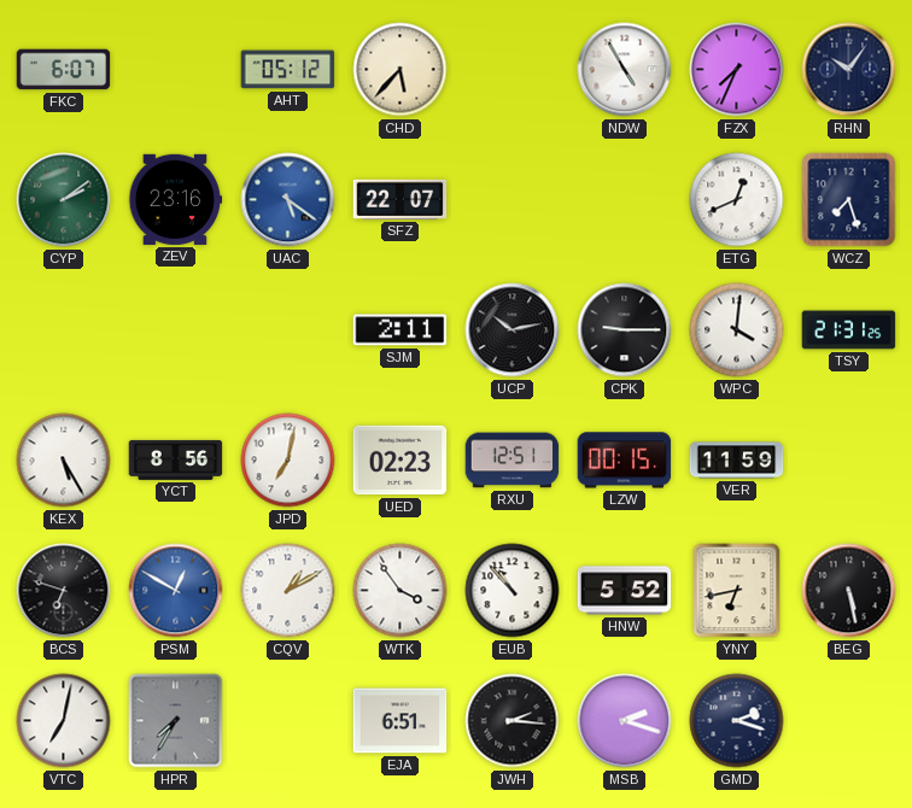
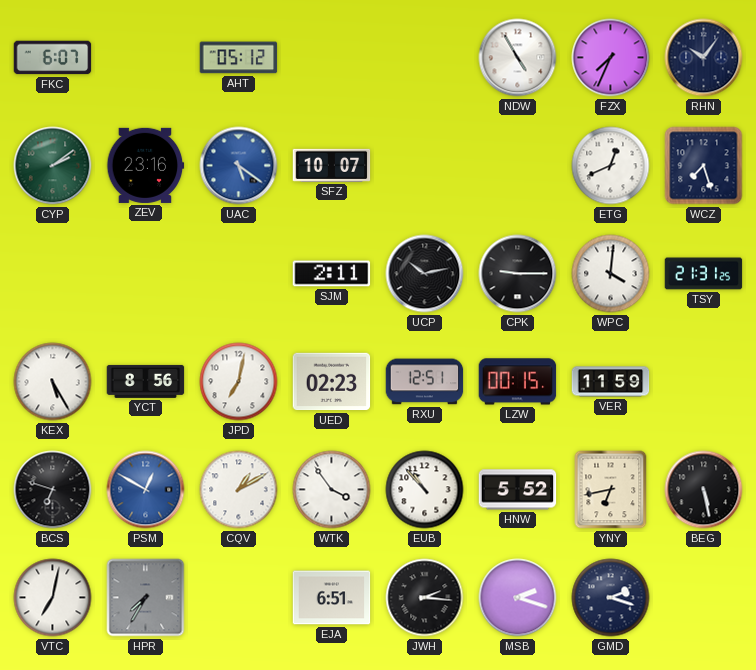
CHD: 5:37 -> none (401, 70)
SFZ: 22:07 -> 10:07 (332, 165)
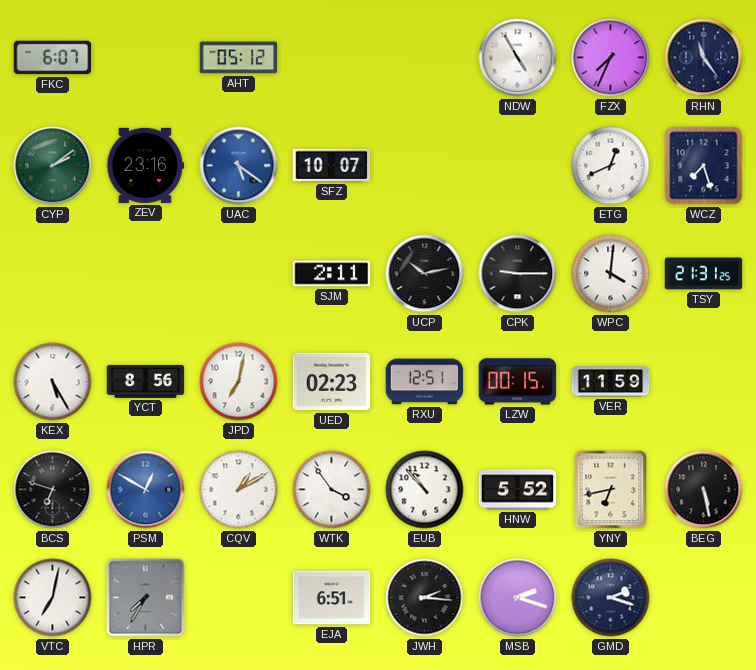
RHN: 10:06 -> 11:24 (704, 58)
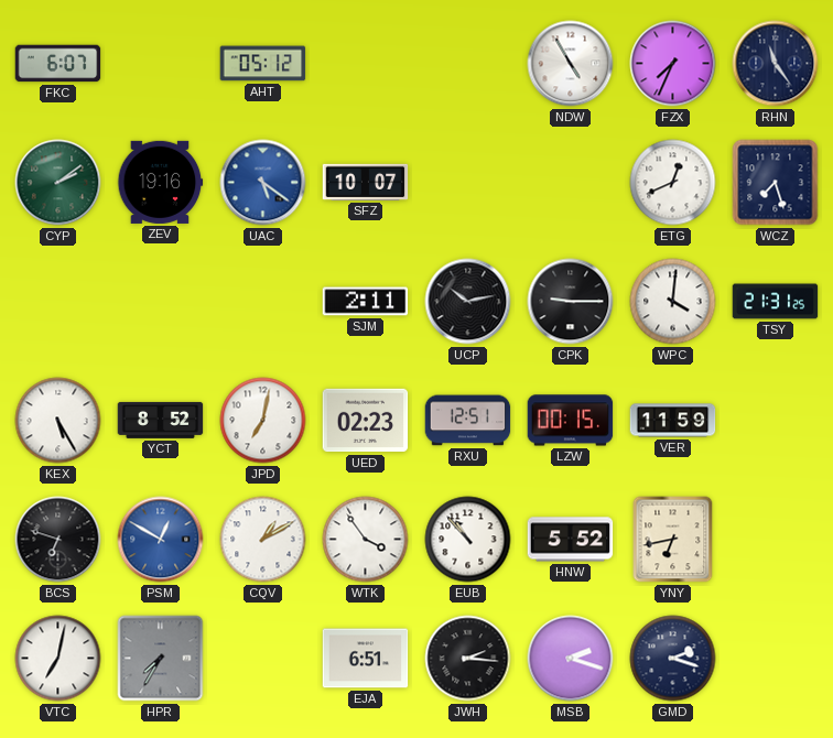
ZEV: 23:16 -> 19:16 (161, 182)
YCT: 8:56 -> 8:52 (161, 420)
BEG: 5:28 -> none (704, 490)
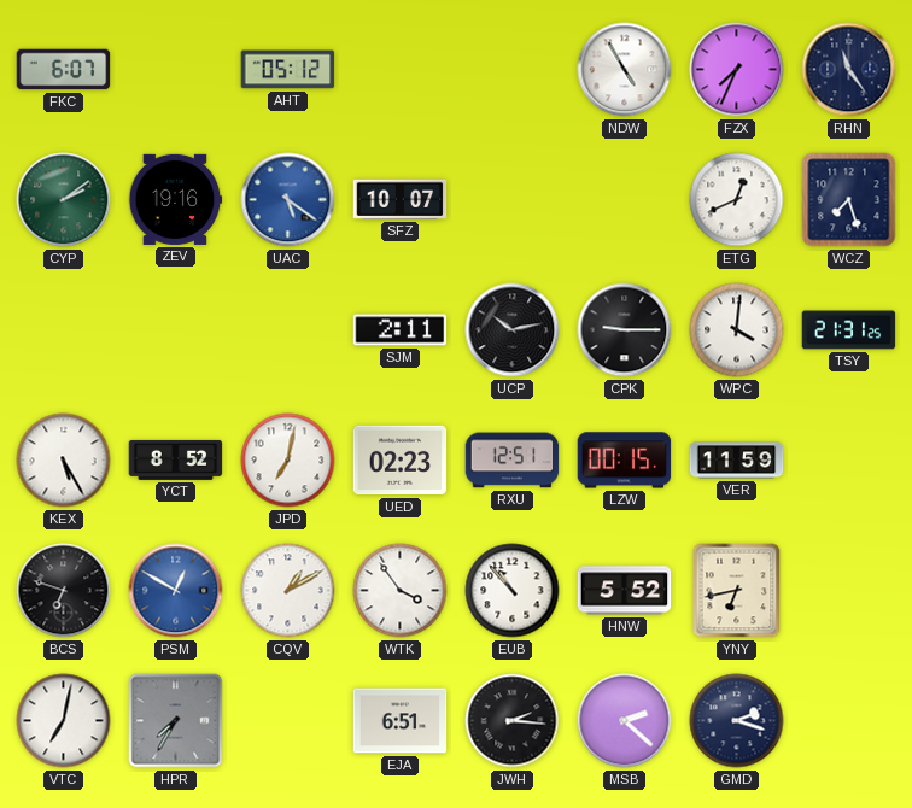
MSB: 2:18 -> 2:22 (625, 721)
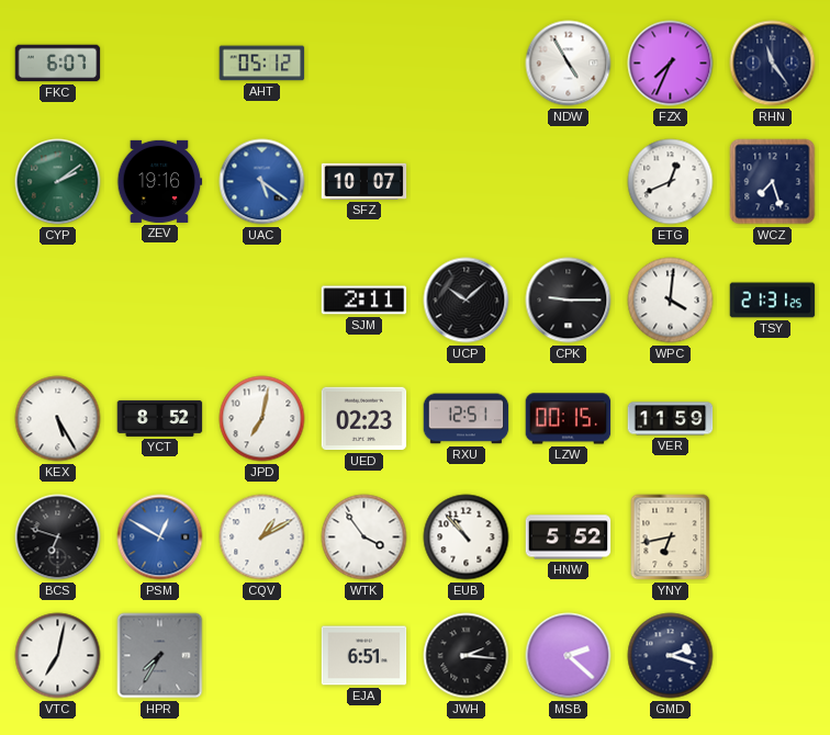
UCP: 10:13 -> 10:08 (467, 301)
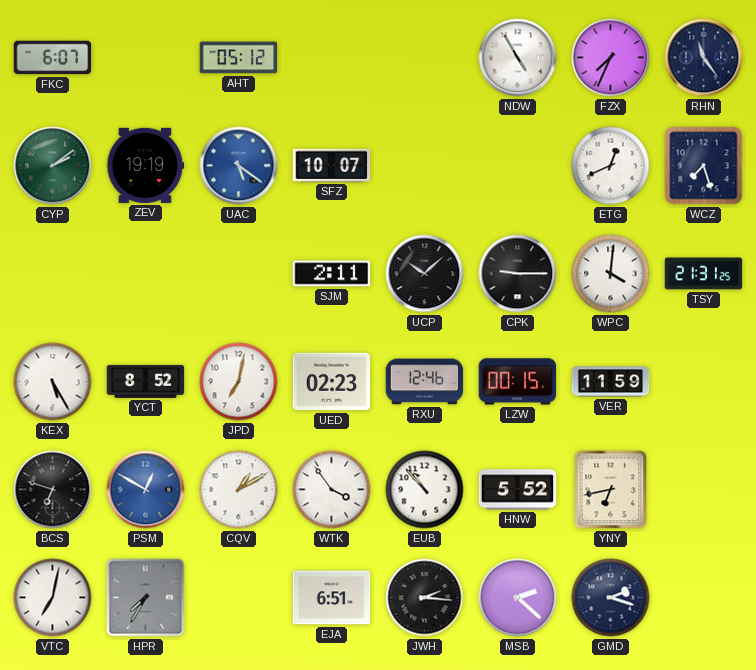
ZEV: 19:16 -> 19:19 (146, 165)
RXU: 12:51 -> 12:46 (425, 382)
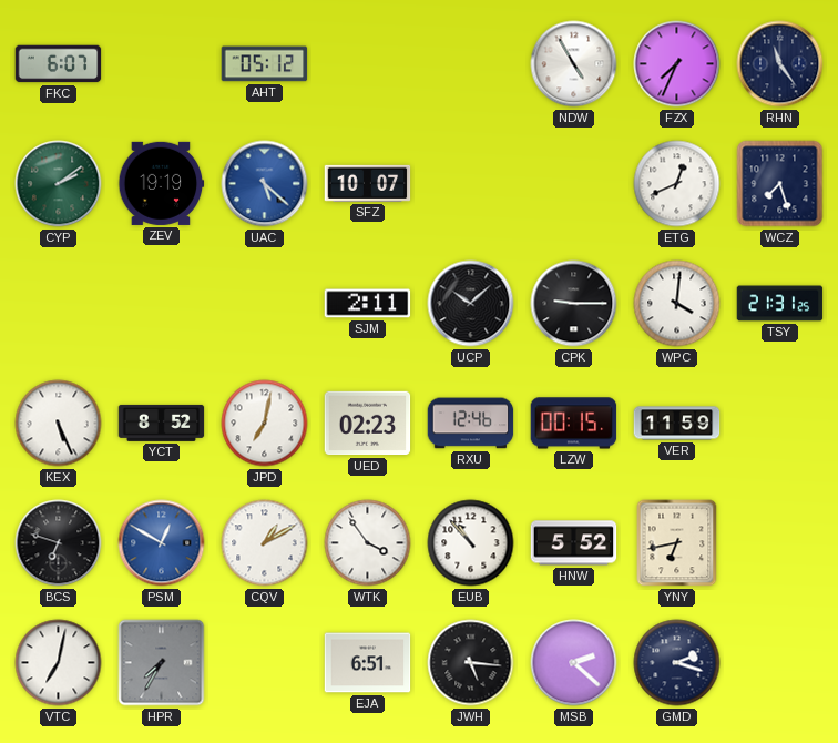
UAC: 5:21 -> 5:22 (265, 184)
KEX: 5:25 -> 5:26 (59, 424)
JWH: 2:16 -> 5:16 (471, 663)
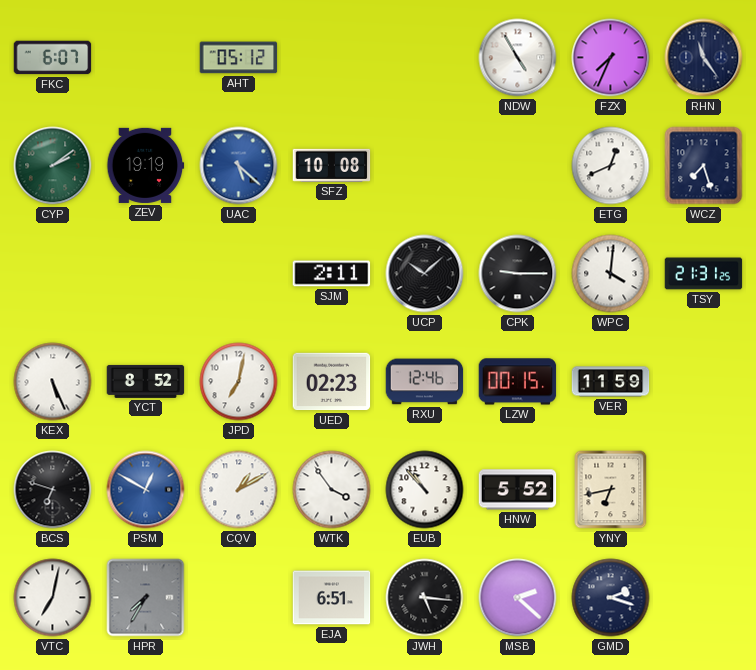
SFZ: 10:07 -> 10:08 (332, 165)
